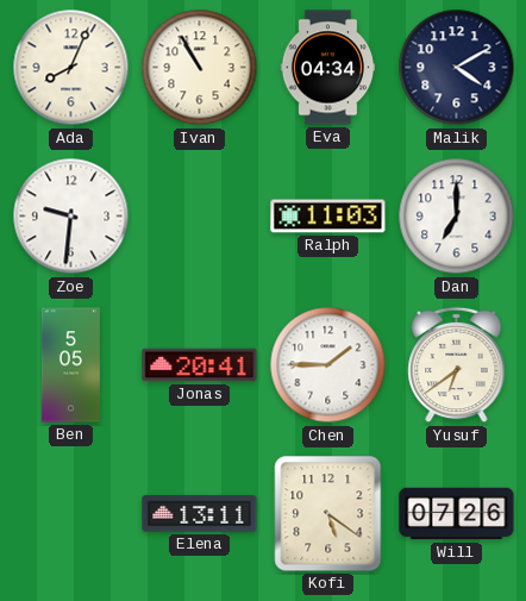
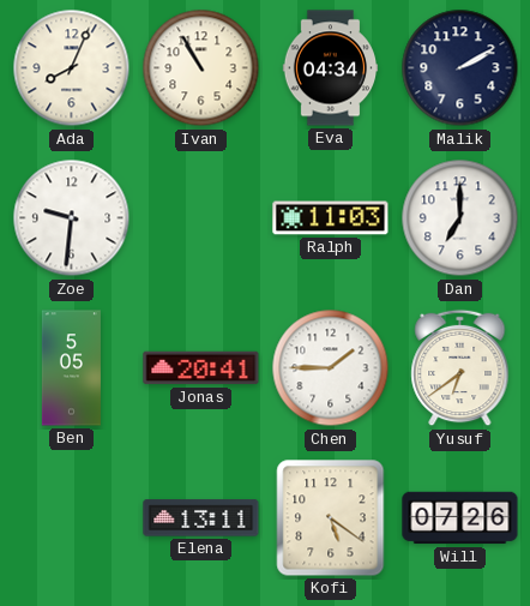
Malik: 4:10 -> 2:10 (460, 68)
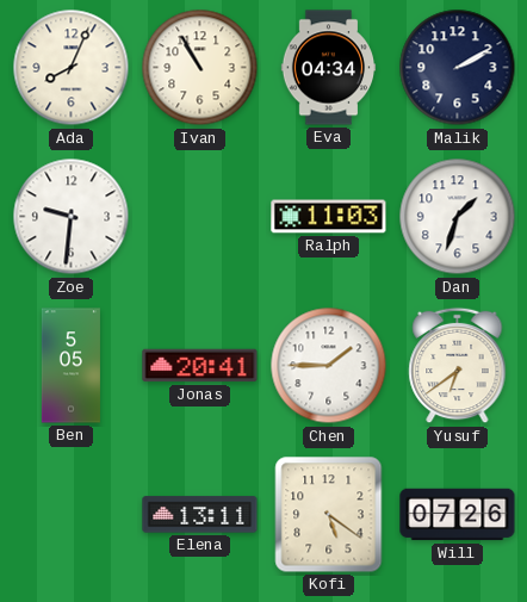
Dan: 7:00 -> 1:33 (458, 217)
